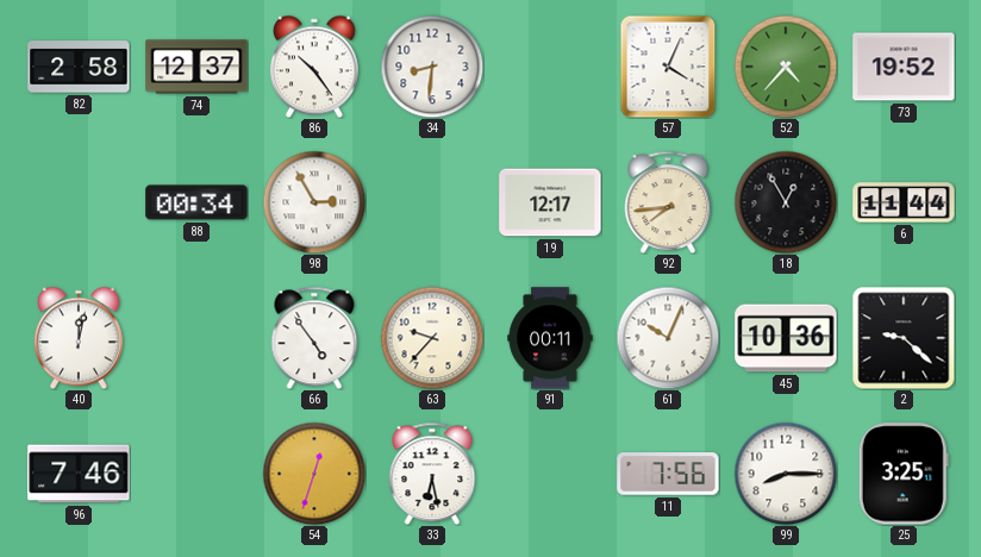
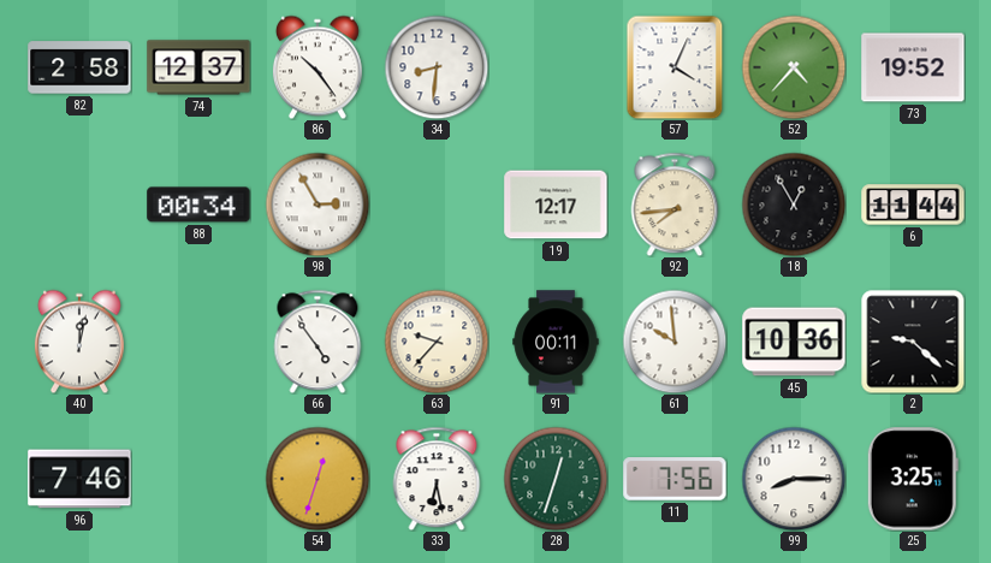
61: 10:04 -> 9:59 (675, 342)
28: none -> 12:33 (556, 479)
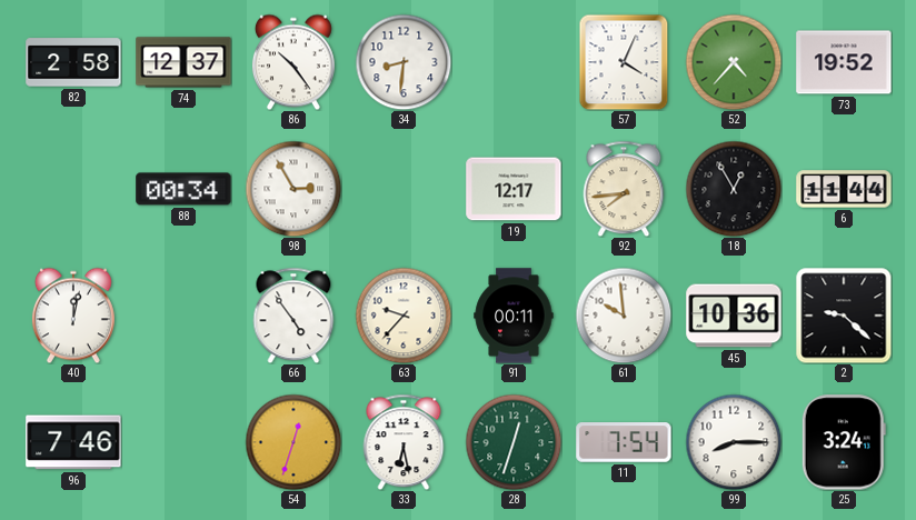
11: 7:56 -> 7:54 (624, 442)
25: 3:25 -> 3:24 (844, 442)
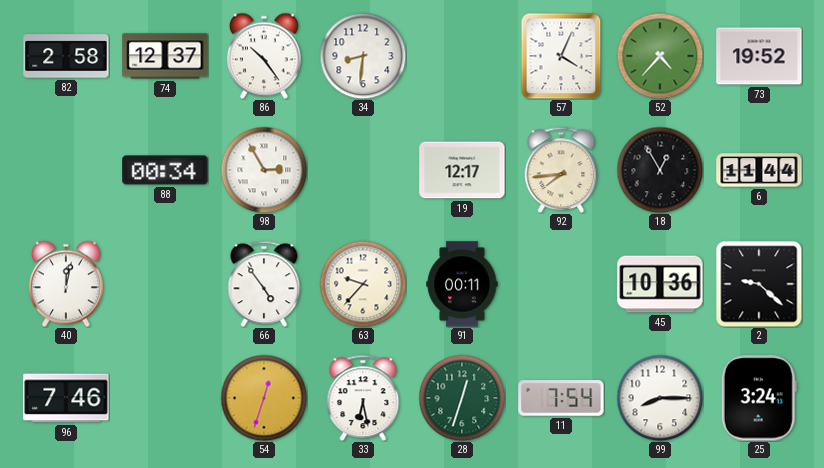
61: 9:59 -> none (624, 316)
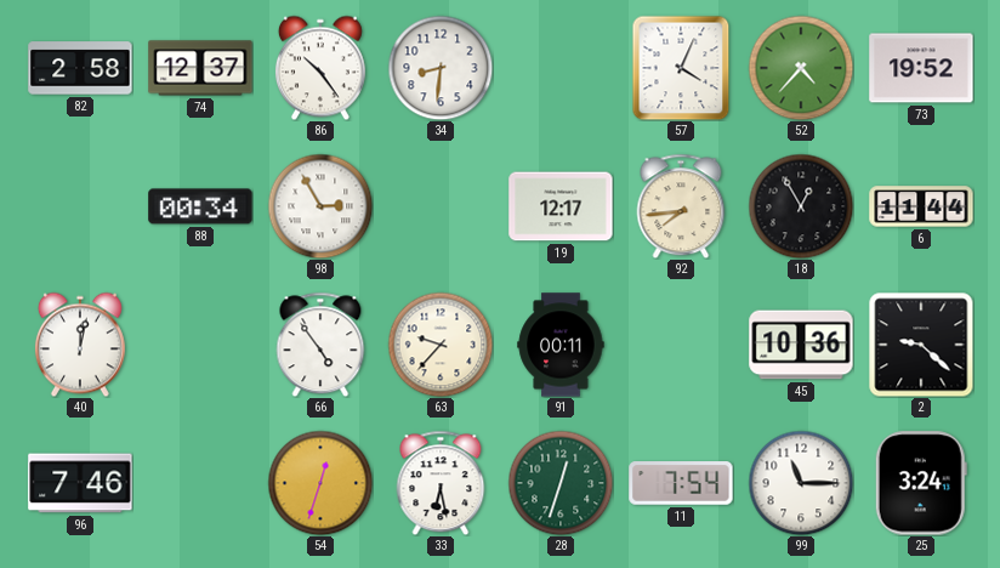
99: 8:15 -> 11:15 (801, 483)
